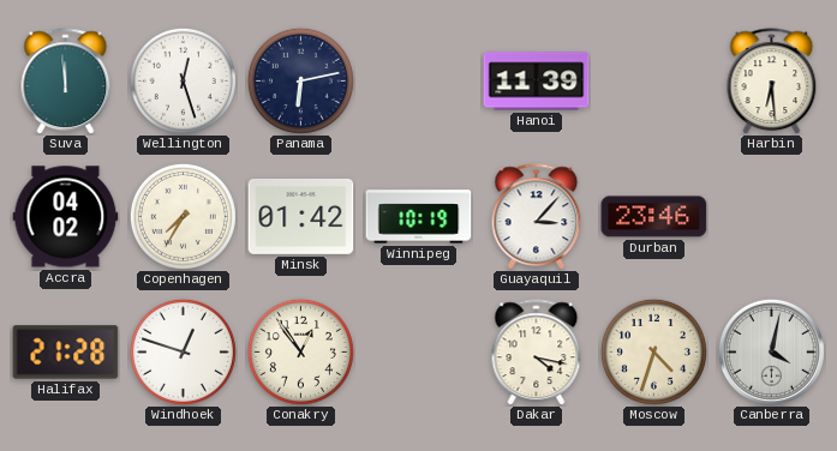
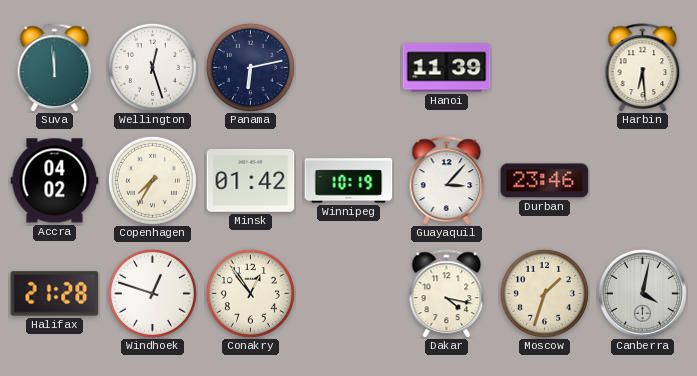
Moscow: 4:33 -> 1:33 (544, 293)
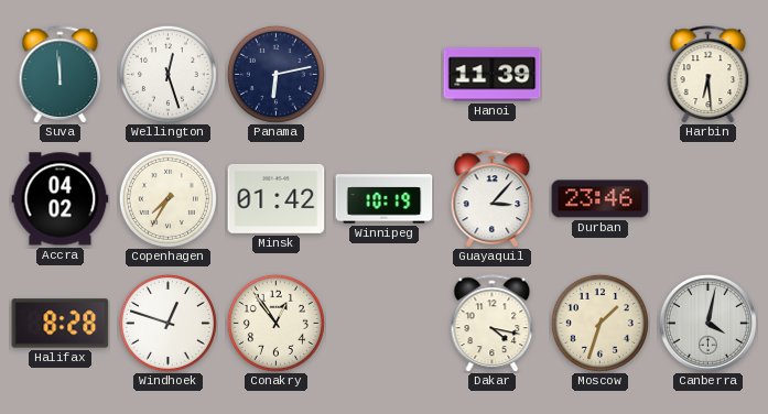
Halifax: 21:28 -> 8:28 (61, 324)
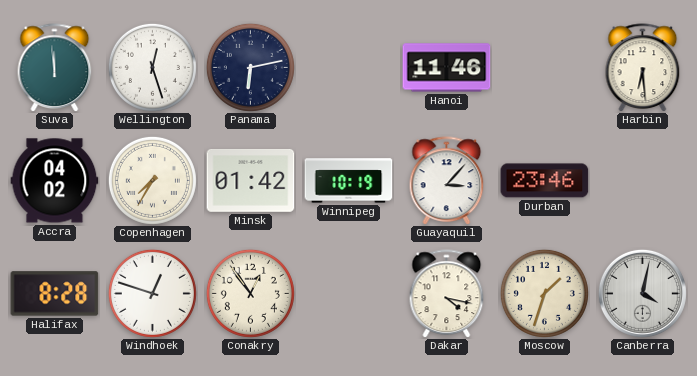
Hanoi: 11:39 -> 11:46 (447, 68)
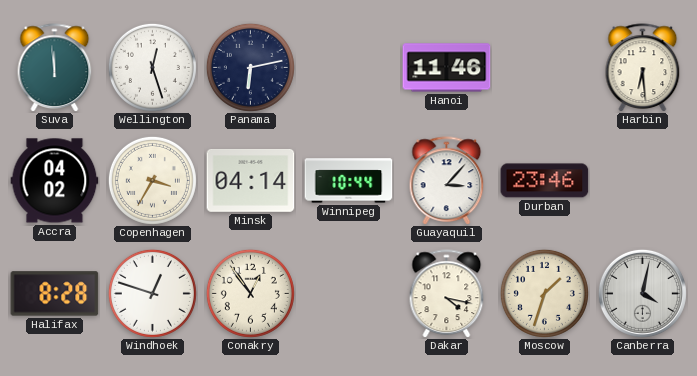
Copenhagen: 7:35 -> 3:35 (152, 180)
Minsk: 01:42 -> 04:14 (251, 180)
Winnipeg: 10:19 -> 10:44 (349, 181)
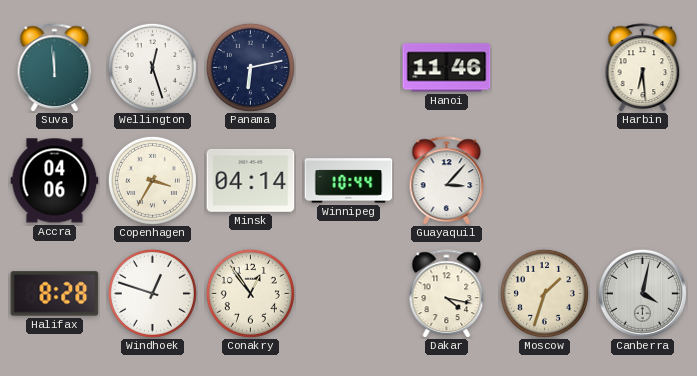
Accra: 04:02 -> 04:06 (55, 181)
Durban: 23:46 -> none (545, 181)
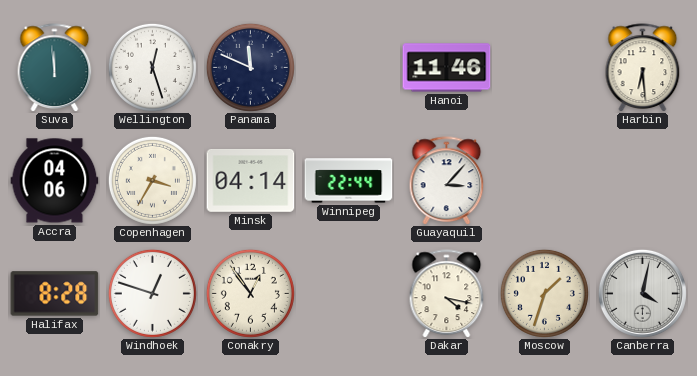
Panama: 6:13 -> 11:49 (250, 67)
Winnipeg: 10:44 -> 22:44 (349, 181)
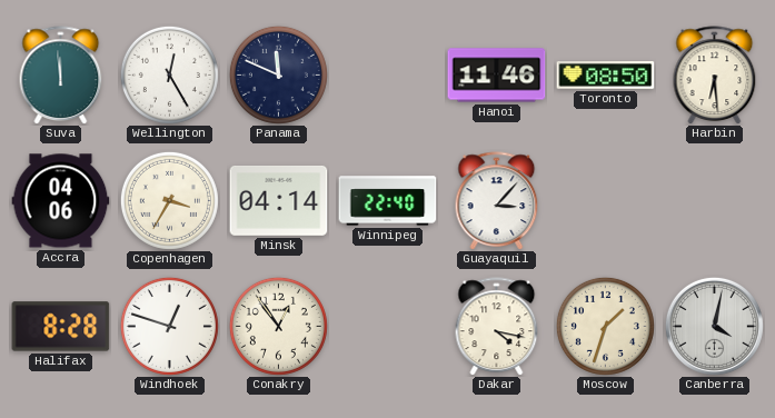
Wellington: 12:27 -> 12:25 (169, 74)
Toronto: none -> 08:50 (606, 76)
Winnipeg: 22:44 -> 22:40 (388, 201)
